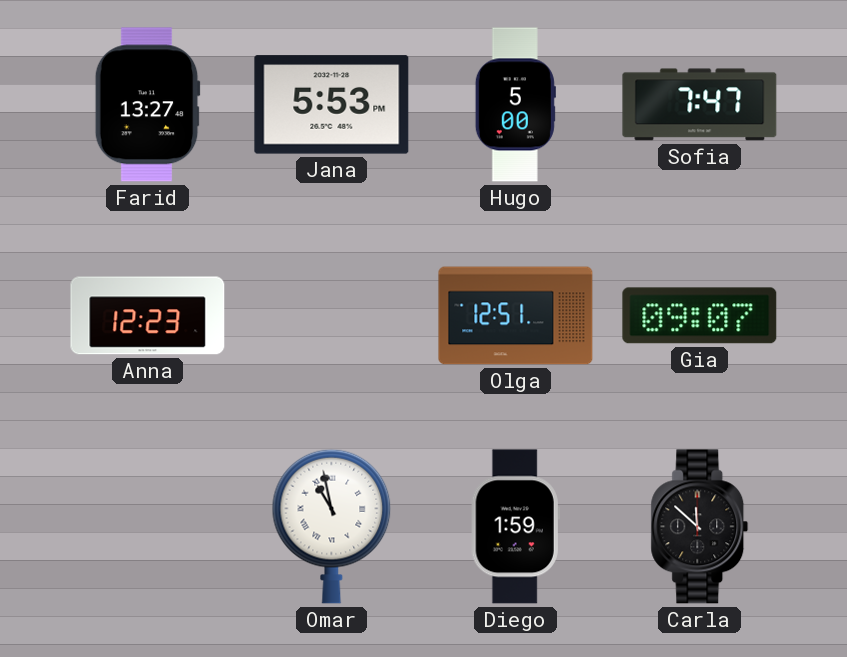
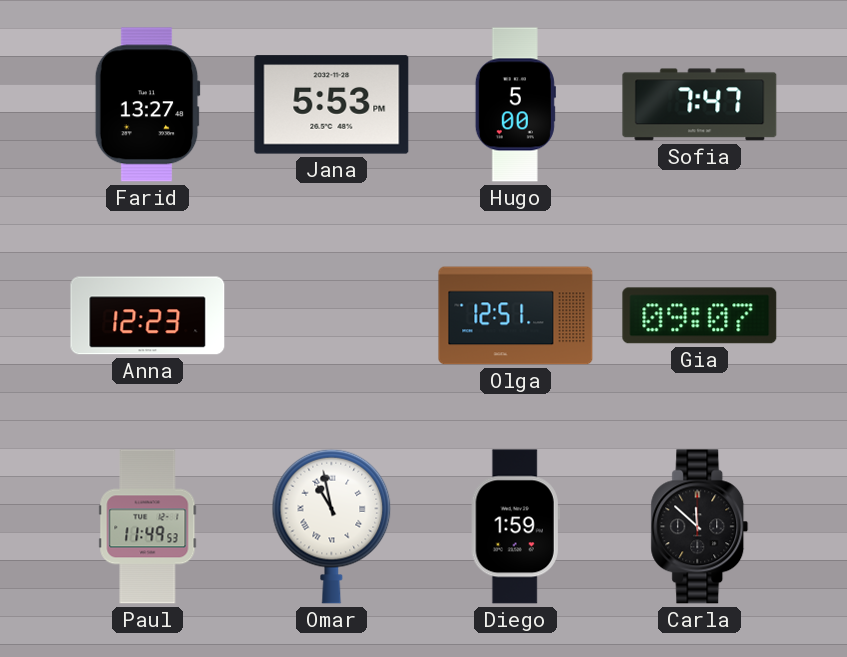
Paul: none -> 11:49 (148, 527)
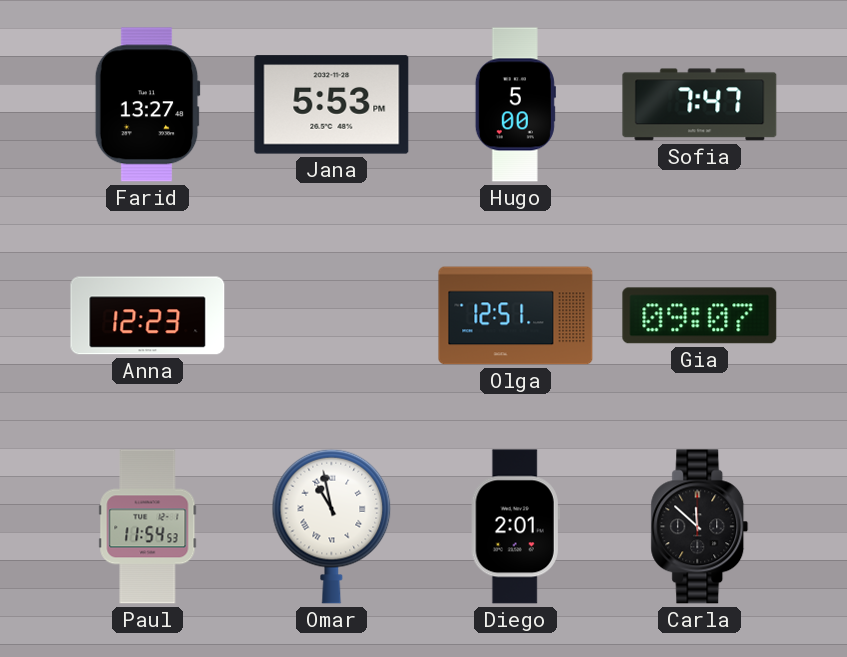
Paul: 11:49 -> 11:54 (148, 527)
Diego: 1:59 -> 2:01 (515, 527)
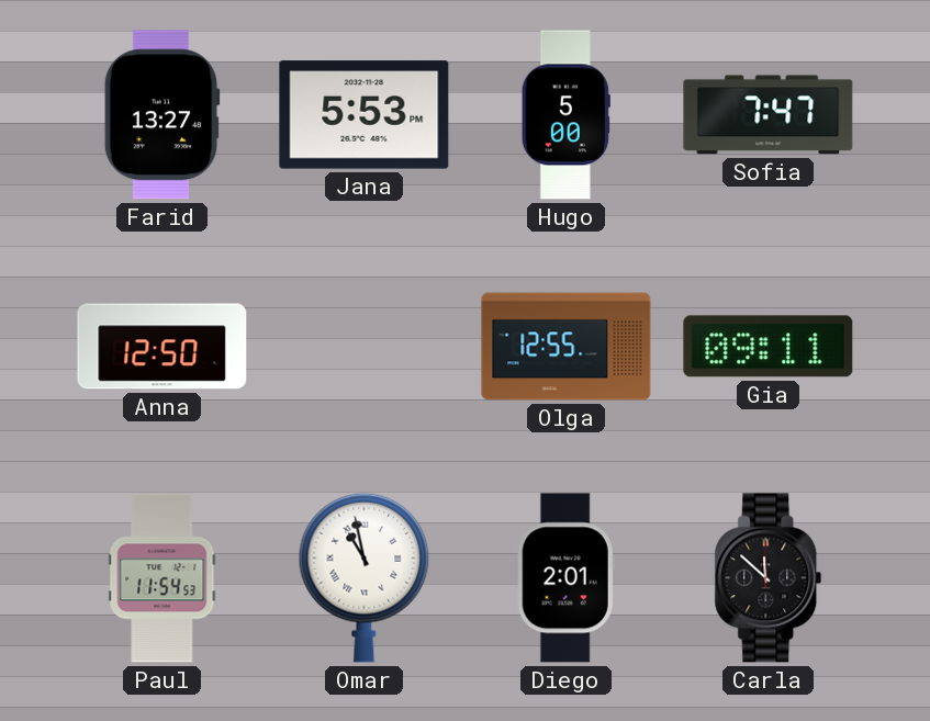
Anna: 12:23 -> 12:50 (163, 347)
Olga: 12:51 -> 12:55 (567, 347)
Gia: 09:07 -> 09:11 (769, 347)
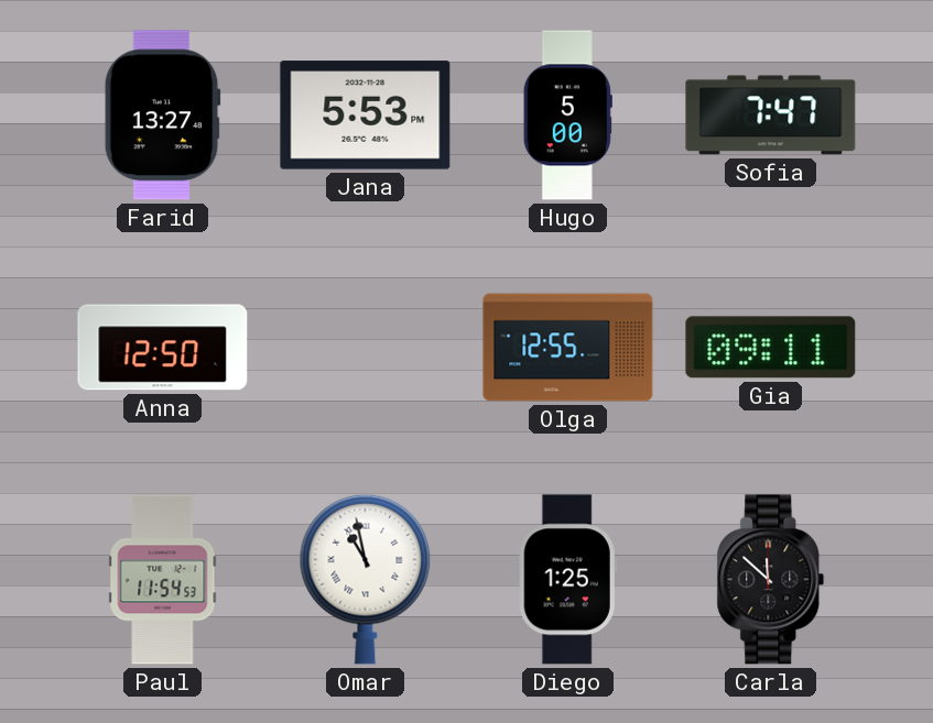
Diego: 2:01 -> 1:25 (567, 580)
